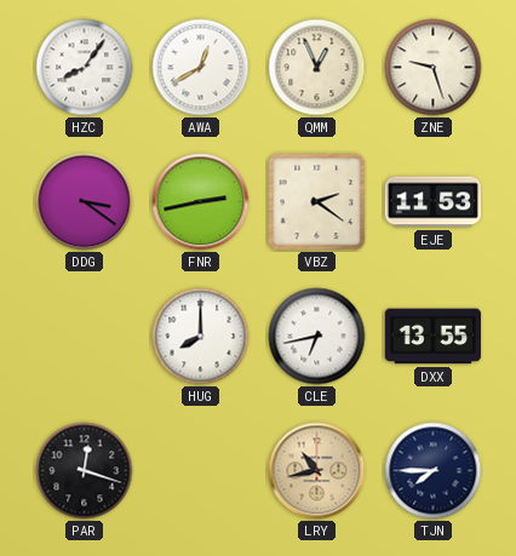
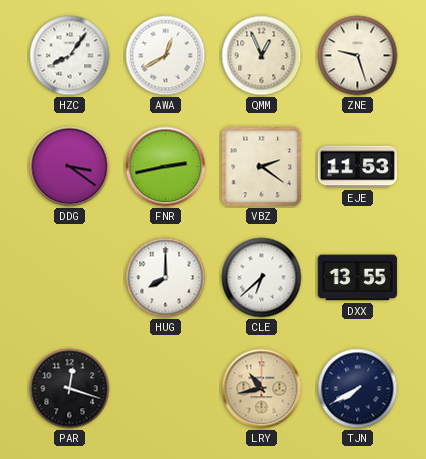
CLE: 6:43 -> 6:38 (262, 278)
TJN: 7:45 -> 7:40 (358, 389)
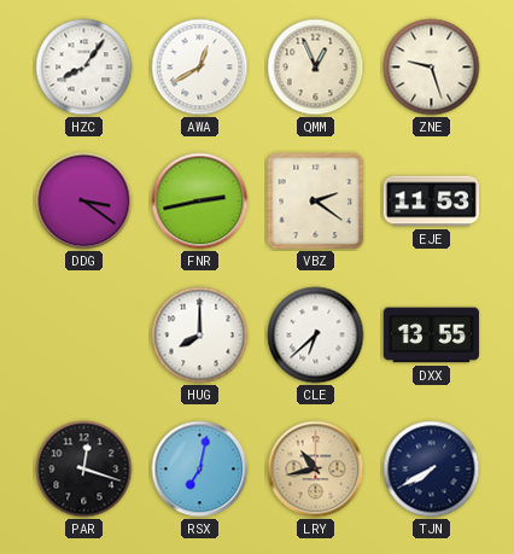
RSX: none -> 7:02 (200, 470)
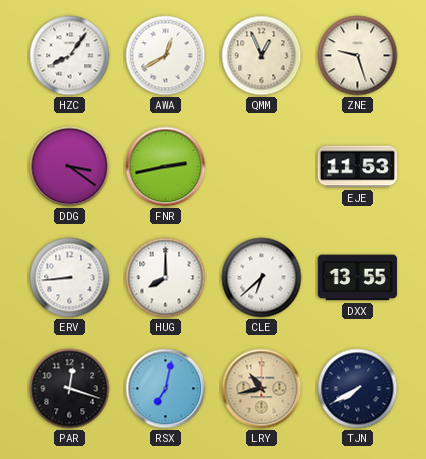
VBZ: 2:21 -> none (316, 202)
ERV: none -> 8:44 (70, 278)
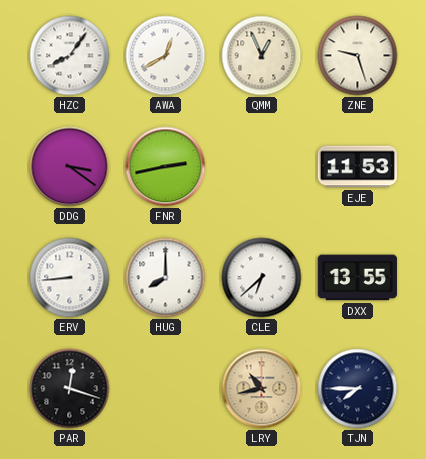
RSX: 7:02 -> none (166, 389)
TJN: 7:40 -> 7:45 (358, 389)
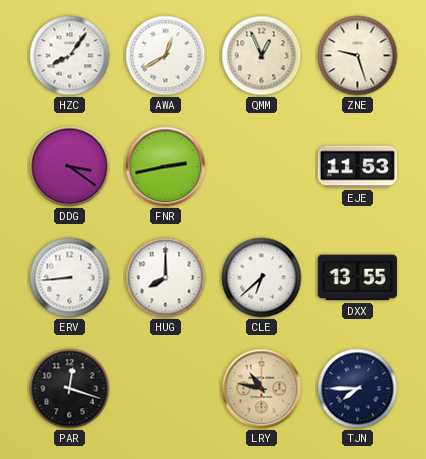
LRY: 10:43 -> 10:47 (262, 389)
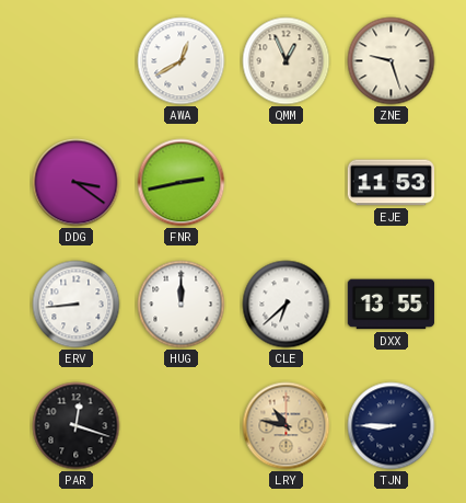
HZC: 8:06 -> none (70, 56)
HUG: 8:00 -> 12:00 (182, 305)
TJN: 7:45 -> 8:45 (392, 426)
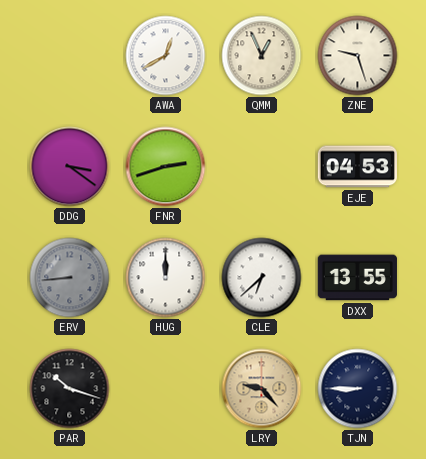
FNR: 2:43 -> 2:42 (166, 167)
EJE: 11:53 -> 04:53 (357, 167)
ERV dial: white -> grey (70, 278)
PAR: 12:18 -> 10:18 (70, 389)
LRY: 10:47 -> 9:23 (262, 389)
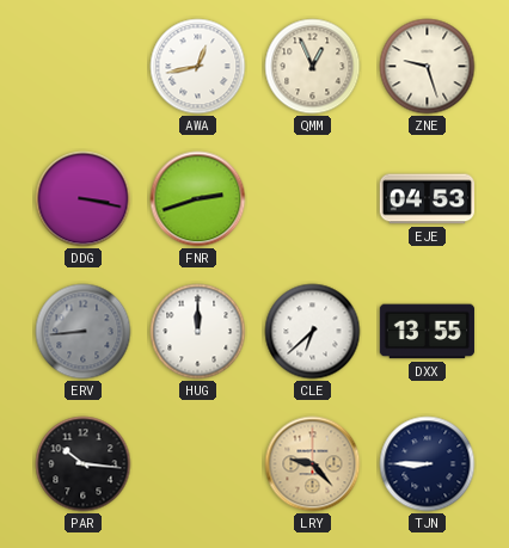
AWA: 12:40 -> 12:43 (198, 67)
DDG: 3:21 -> 3:17 (84, 199)
PAR: 10:18 -> 10:16 (84, 464)
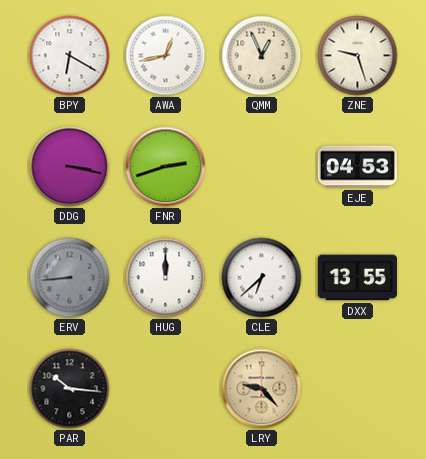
BPY: none -> 6:20 (70, 56)
TJN: 8:45 -> none (428, 464)
